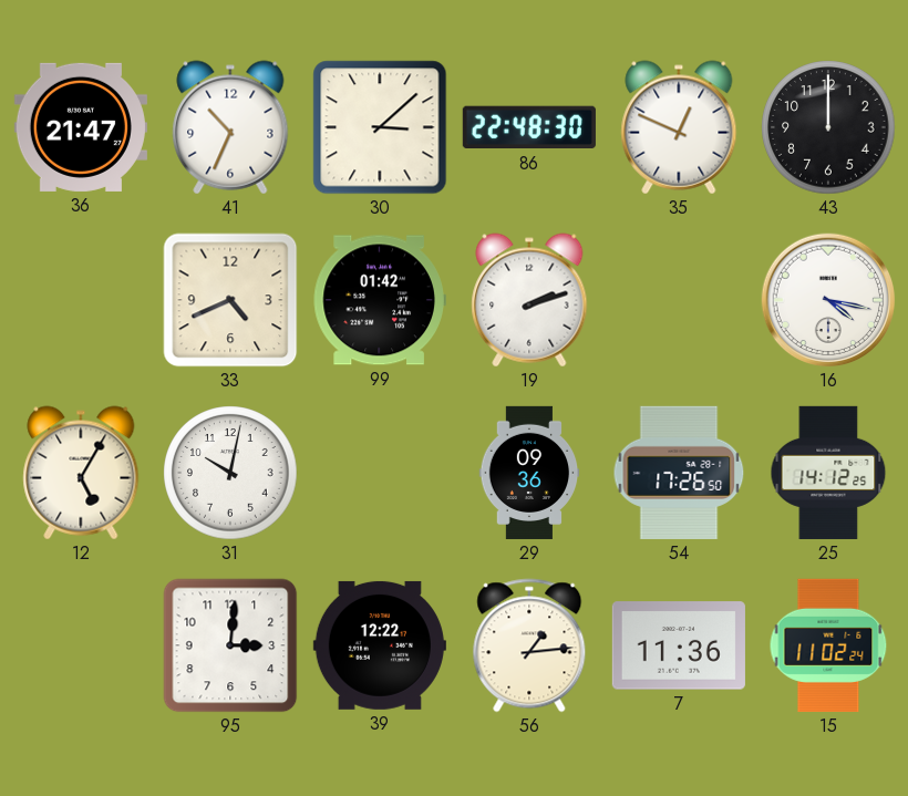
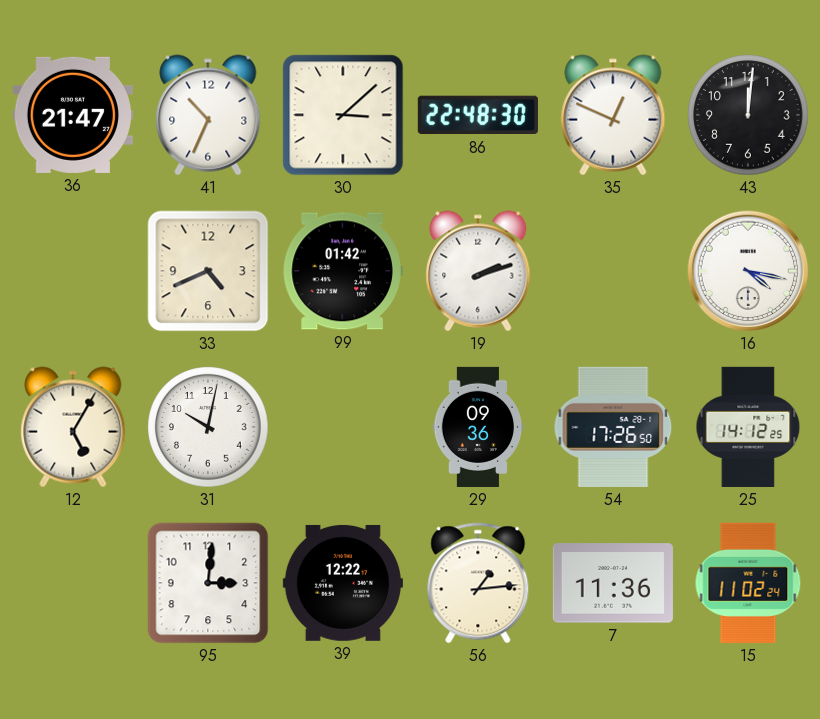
43: 12:00 -> 12:01 (748, 115)
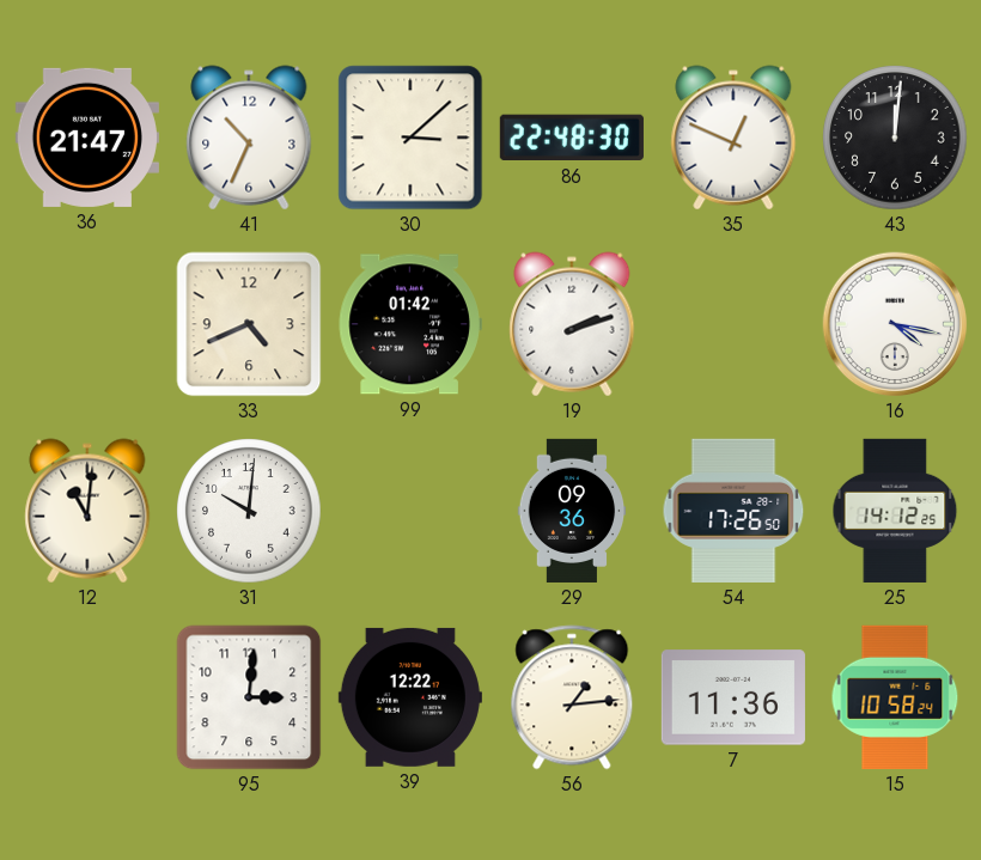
12: 5:05 -> 11:01 (87, 511)
31: 10:02 -> 10:01 (249, 511)
15: 11:02 -> 10:58 (895, 697)
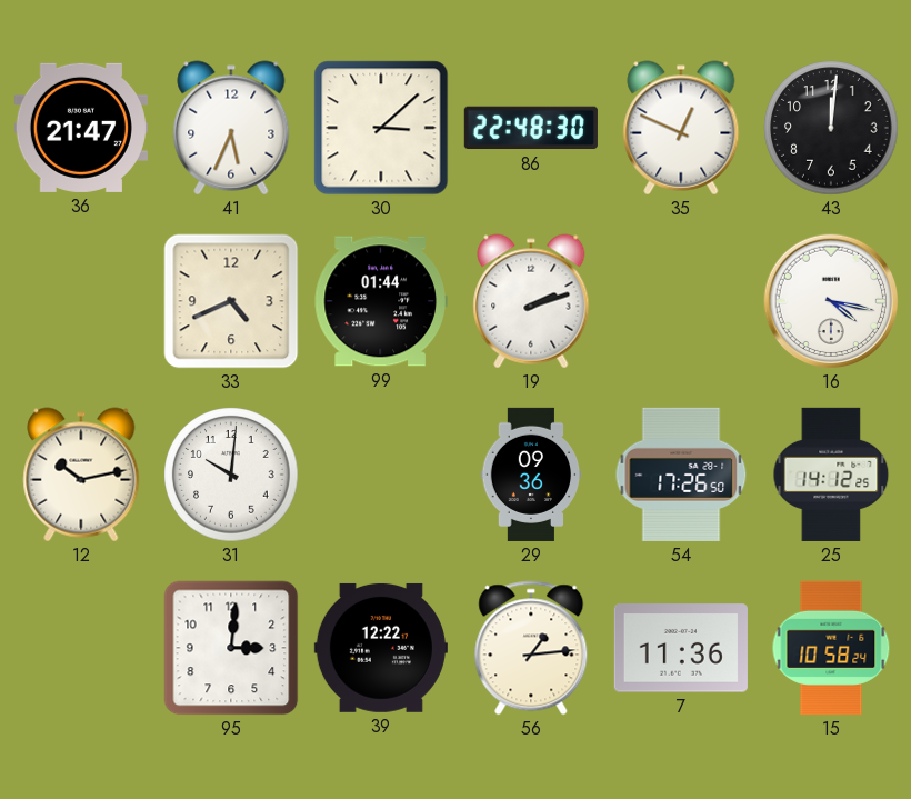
41: 10:34 -> 5:34 (231, 128)
99: 01:42 -> 01:44 (381, 301)
12: 11:01 -> 10:13 (81, 475)
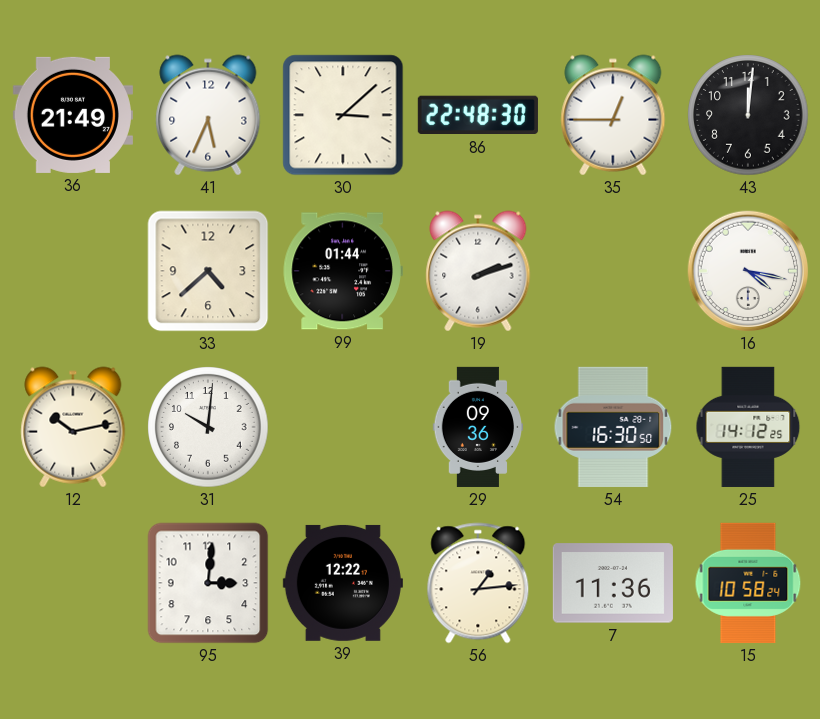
36: 21:47 -> 21:49 (73, 115)
35: 12:49 -> 12:45 (613, 115)
33: 4:41 -> 4:38 (208, 271)
54: 17:26 -> 16:30 (613, 427)
